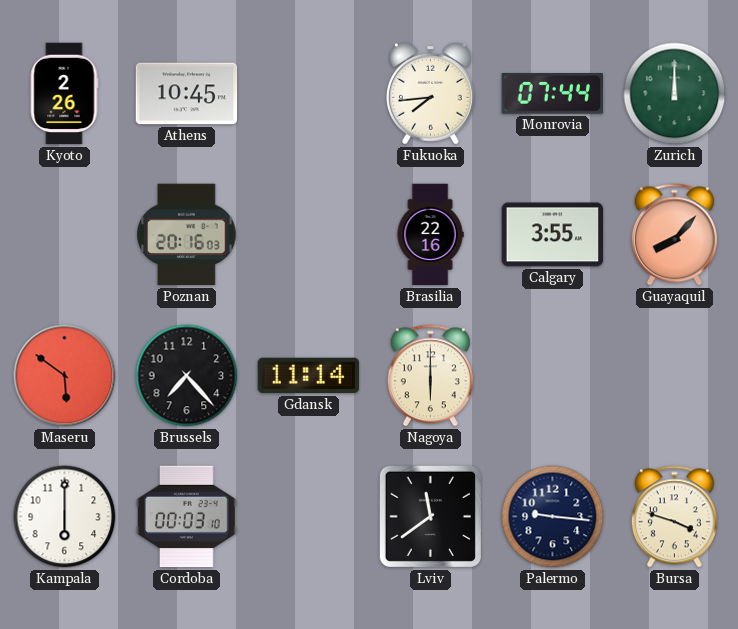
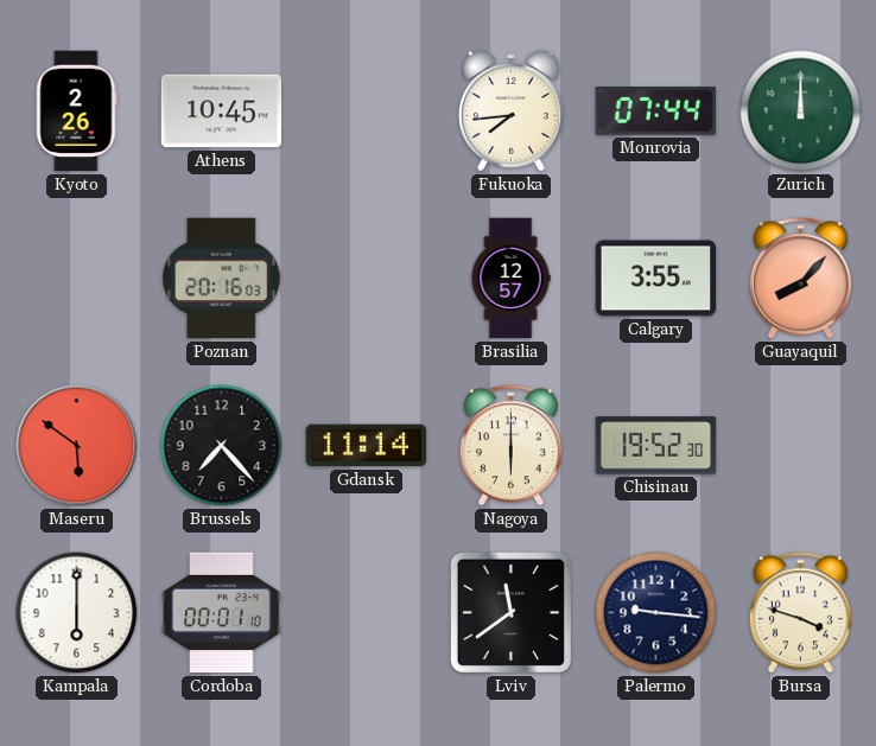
Brasilia: 22:16 -> 12:57 (510, 279)
Chisinau: none -> 19:52 (656, 446)
Cordoba: 00:03 -> 00:01 (222, 613)
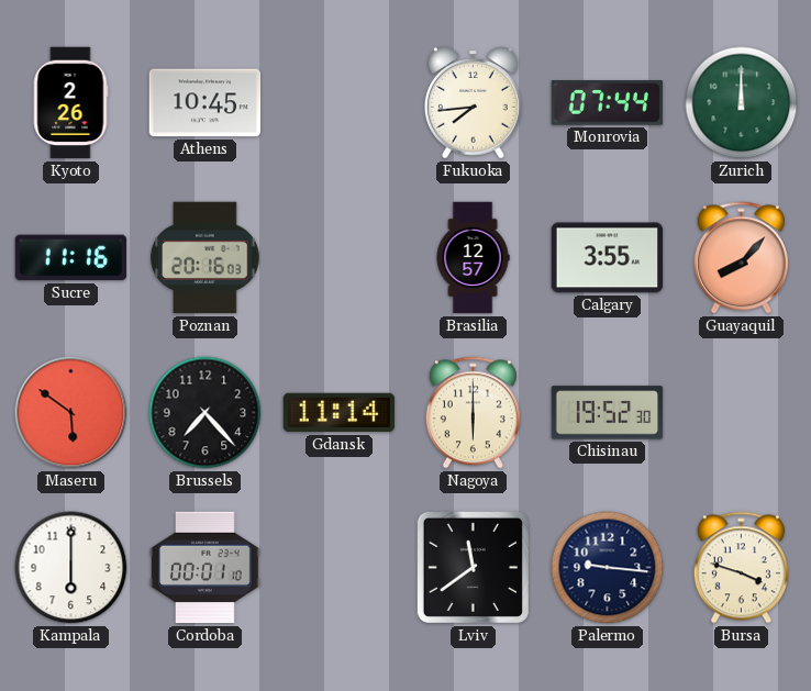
Sucre: none -> 11:16 (71, 258)
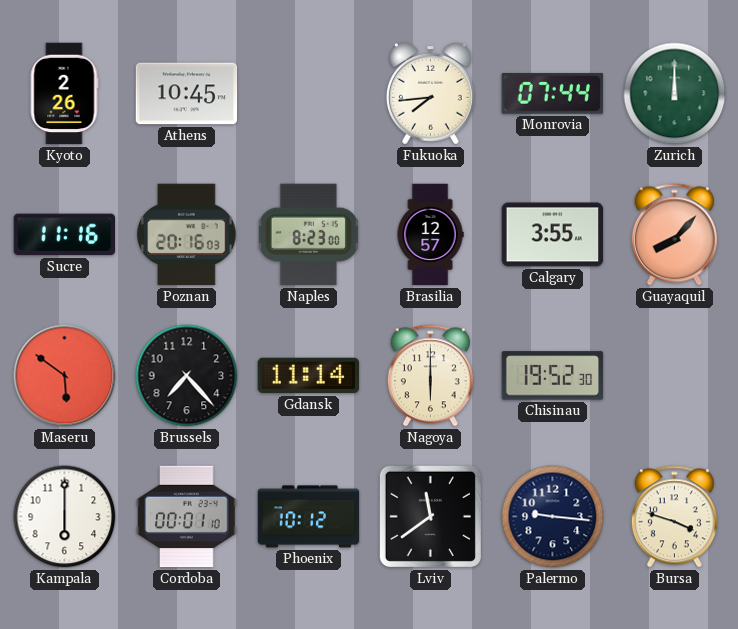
Naples: none -> 8:23 (308, 235)
Phoenix: none -> 10:12 (309, 517)
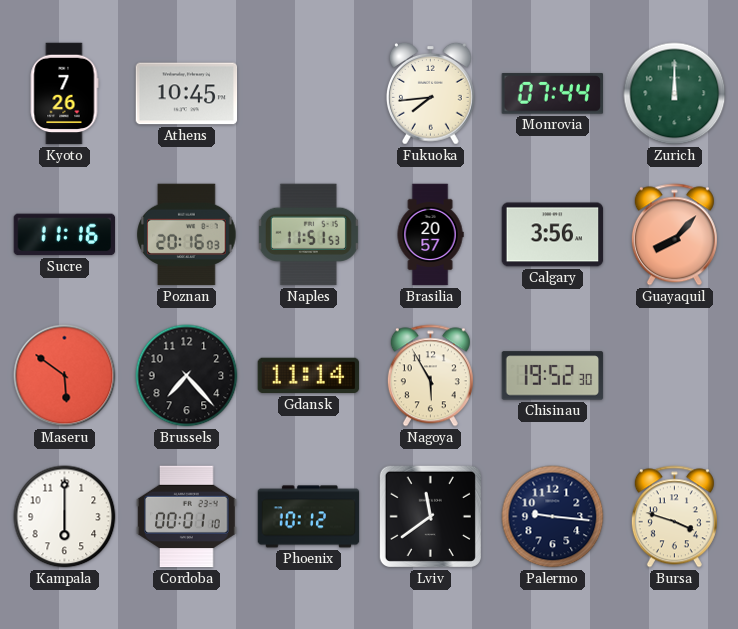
Kyoto: 2:26 -> 7:26 (64, 94)
Naples: 8:23 -> 11:51 (308, 235)
Brasilia: 12:57 -> 20:57 (430, 235)
Calgary: 3:55 -> 3:56 (553, 235)
Nagoya: 6:00 -> 5:55 (430, 376)
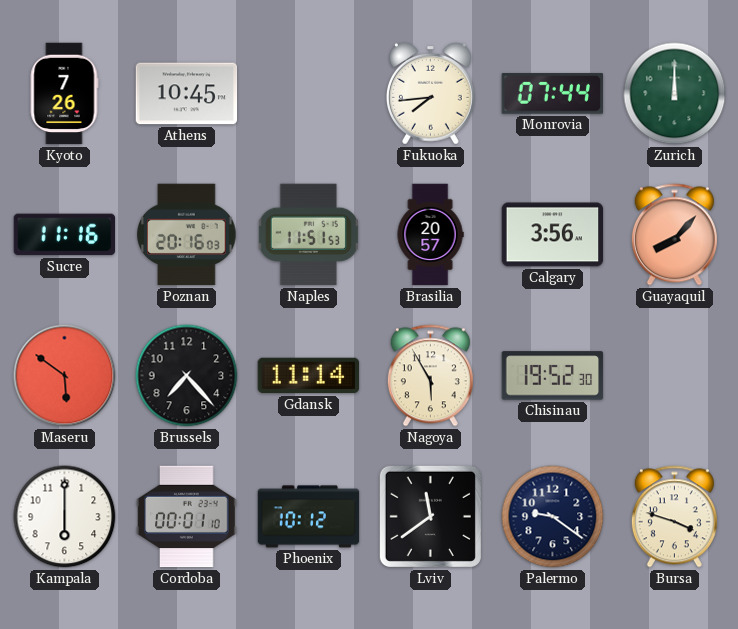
Palermo: 9:16 -> 9:21 (553, 517)
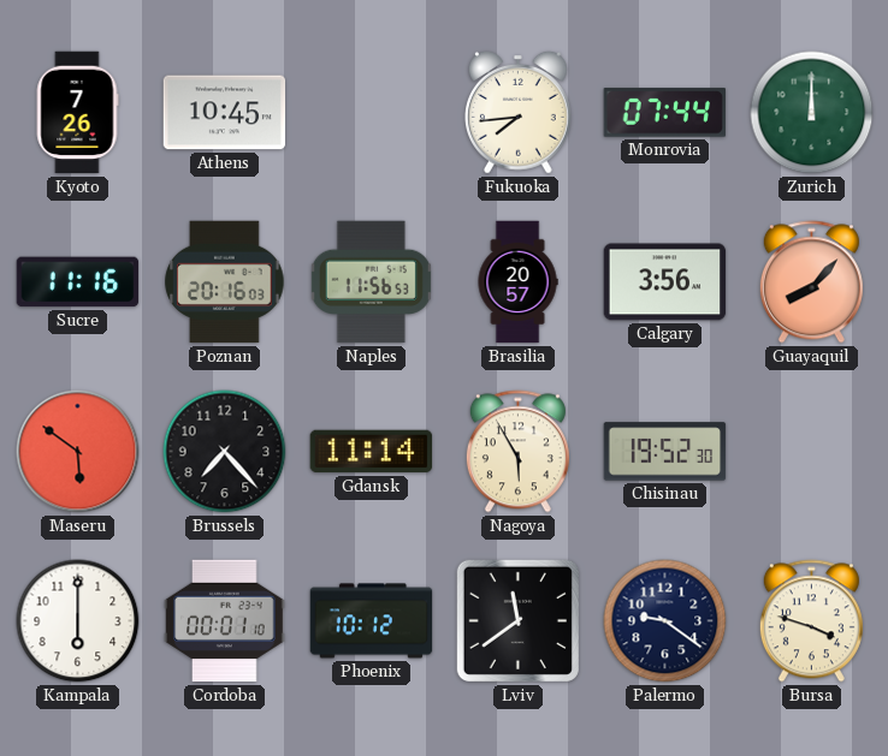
Naples: 11:51 -> 11:56 (371, 282)
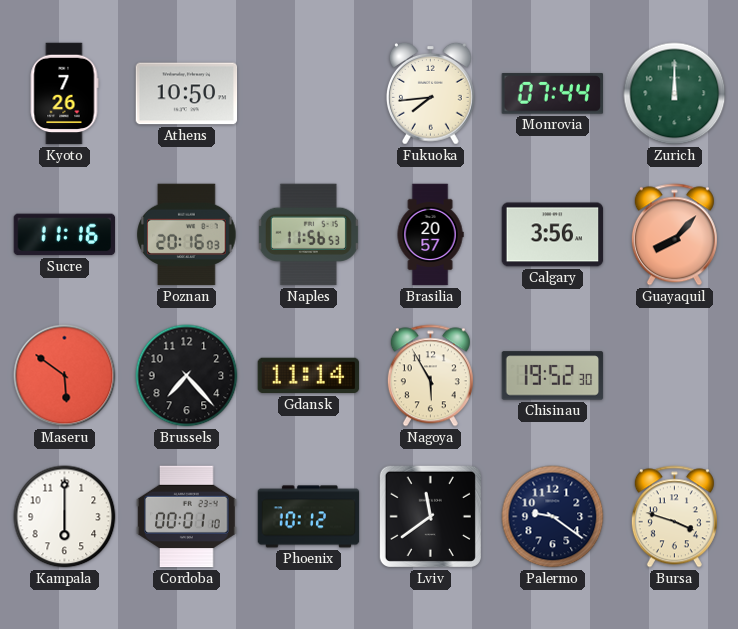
Athens: 10:45 -> 10:50 (187, 94)
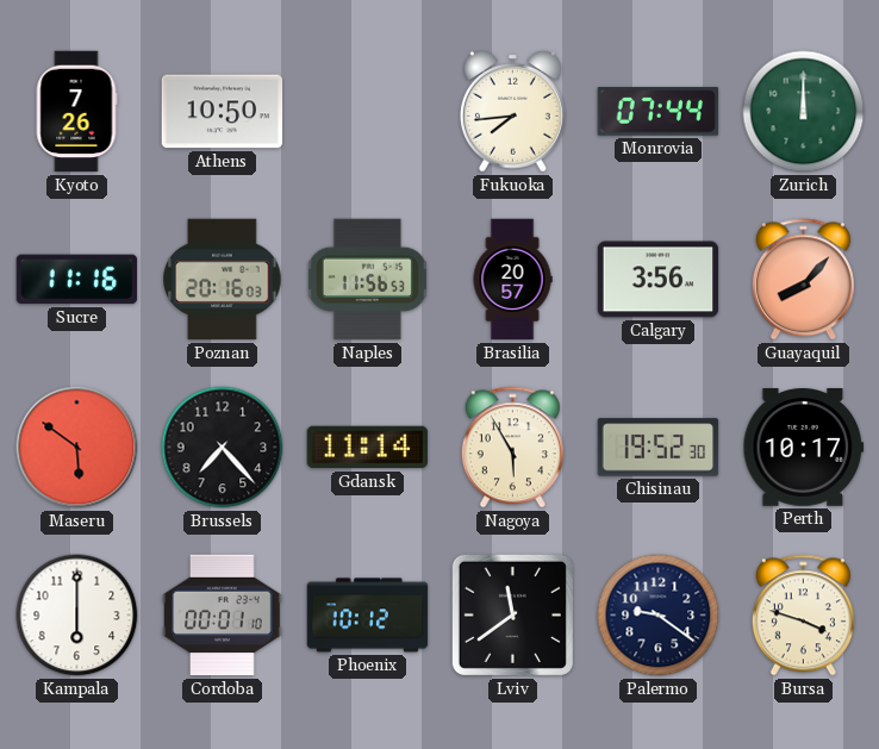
Perth: none -> 10:17 (804, 448)
